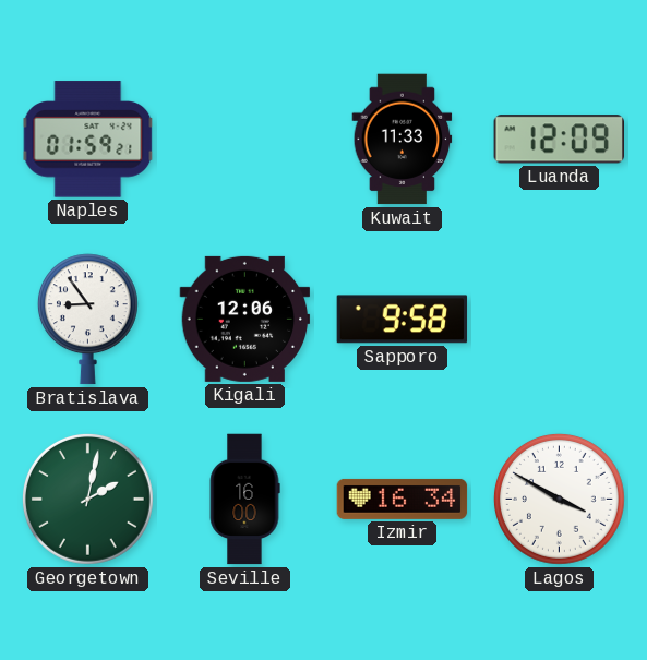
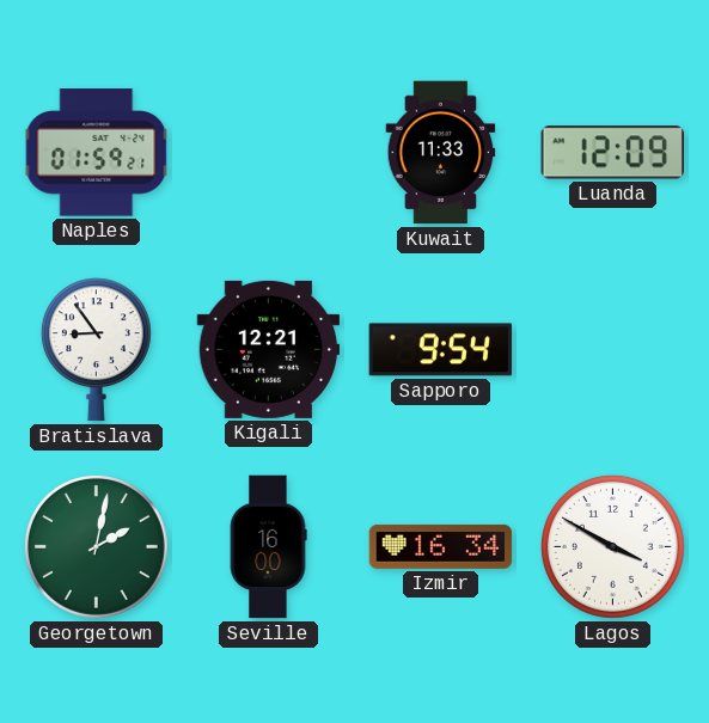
Kigali: 12:06 -> 12:21 (269, 349)
Sapporo: 9:58 -> 9:54 (441, 350)
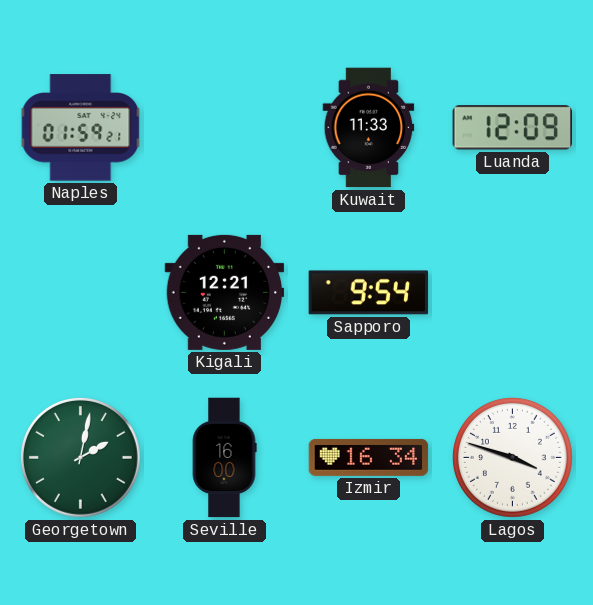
Bratislava: 8:54 -> none (96, 350)
Lagos: 3:50 -> 3:48 (512, 457)
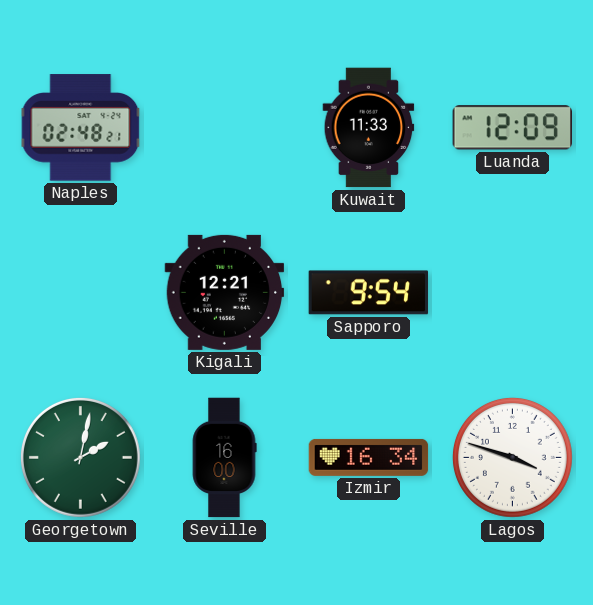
Naples: 01:59 -> 02:48 (81, 128)
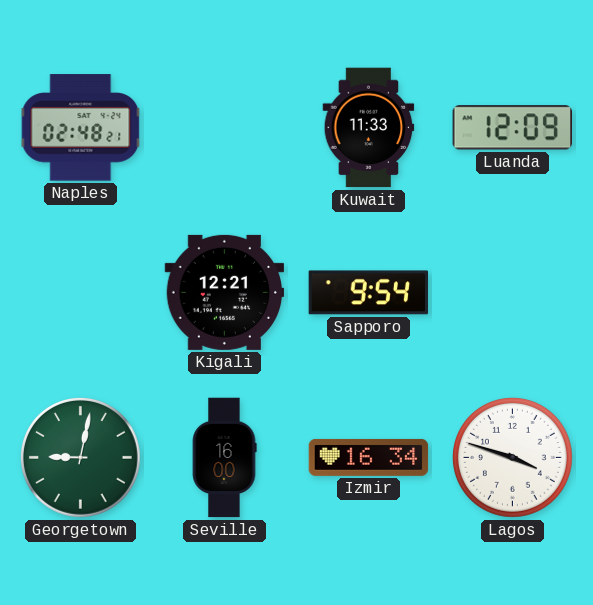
Georgetown: 2:02 -> 9:02 (80, 457)
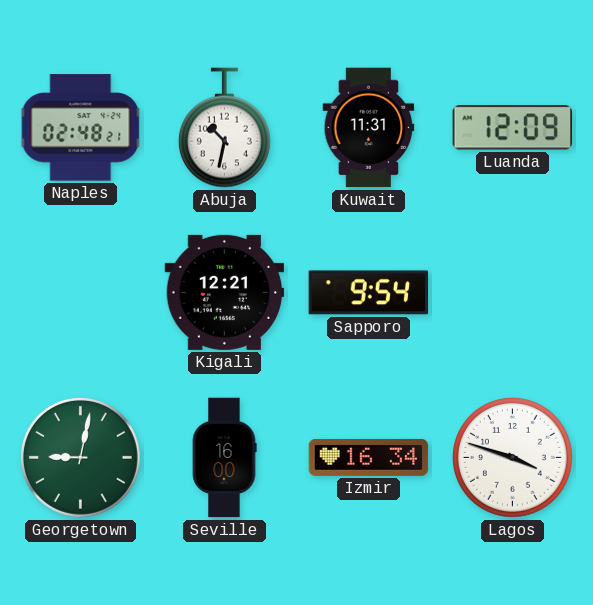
Abuja: none -> 10:32 (224, 128)
Kuwait: 11:33 -> 11:31 (369, 128)
